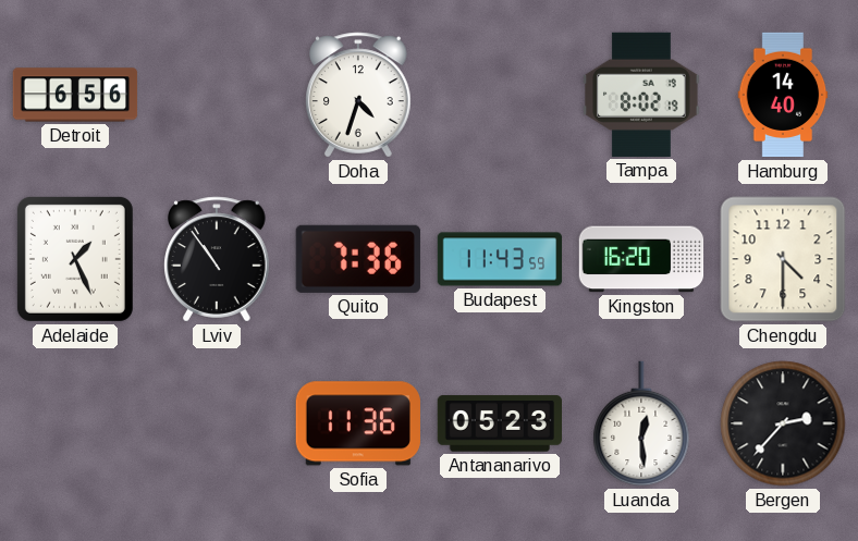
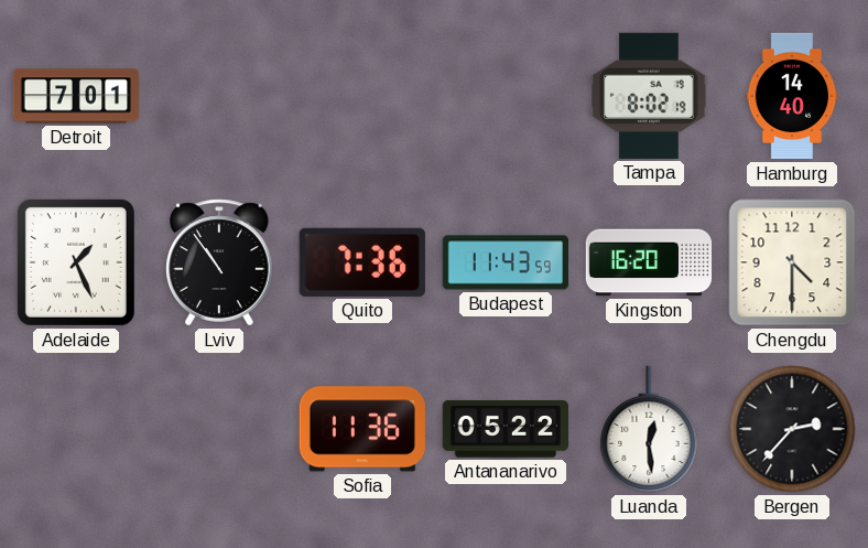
Detroit: 6:56 -> 7:01 (76, 96)
Doha: 4:33 -> none (358, 95)
Antananarivo: 05:23 -> 05:22 (504, 429)
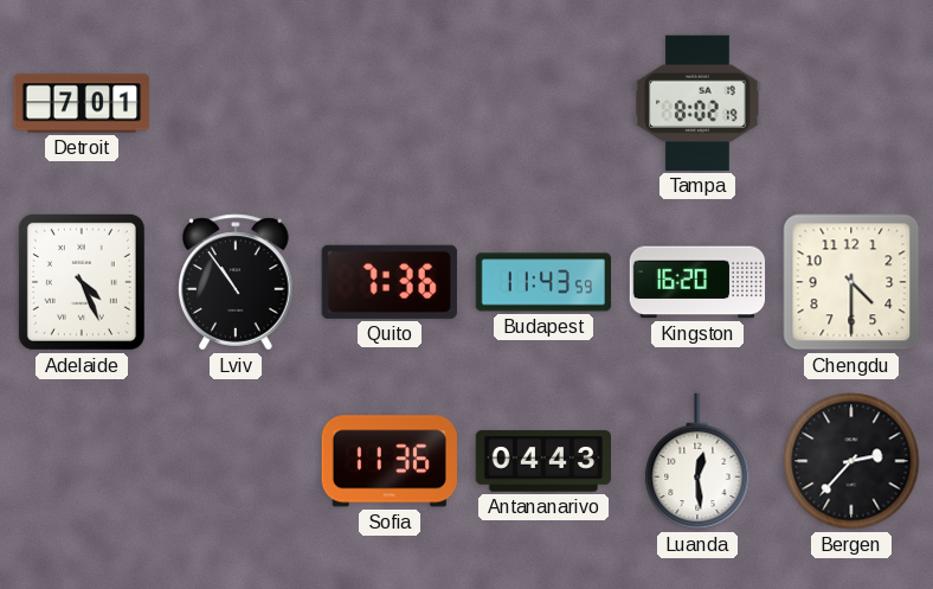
Hamburg: 14:40 -> none (792, 96)
Adelaide: 1:26 -> 4:26 (82, 282)
Antananarivo: 05:22 -> 04:43 (542, 461)
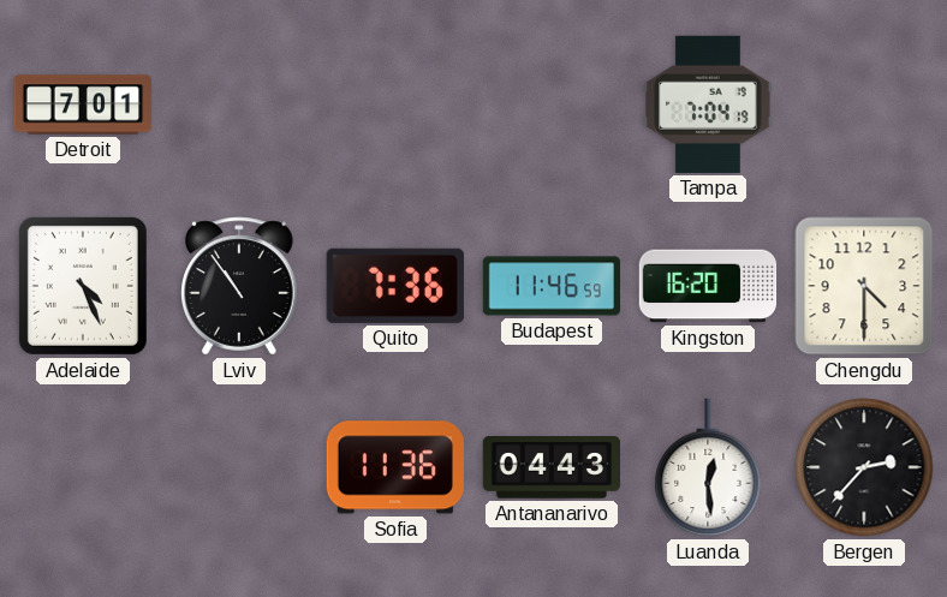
Tampa: 8:02 -> 7:04 (708, 105)
Budapest: 11:43 -> 11:46 (552, 286)
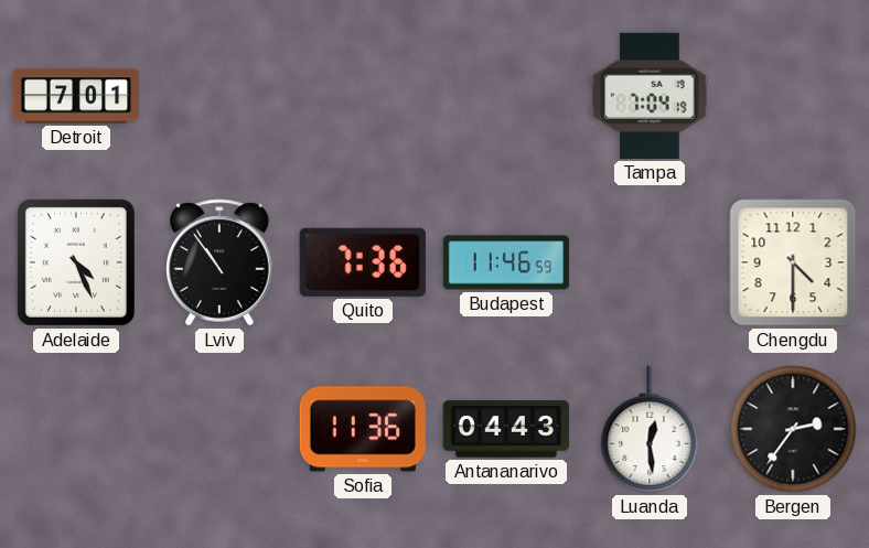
Kingston: 16:20 -> none (708, 286)
Bergen: 2:37 -> 2:36 (793, 429)
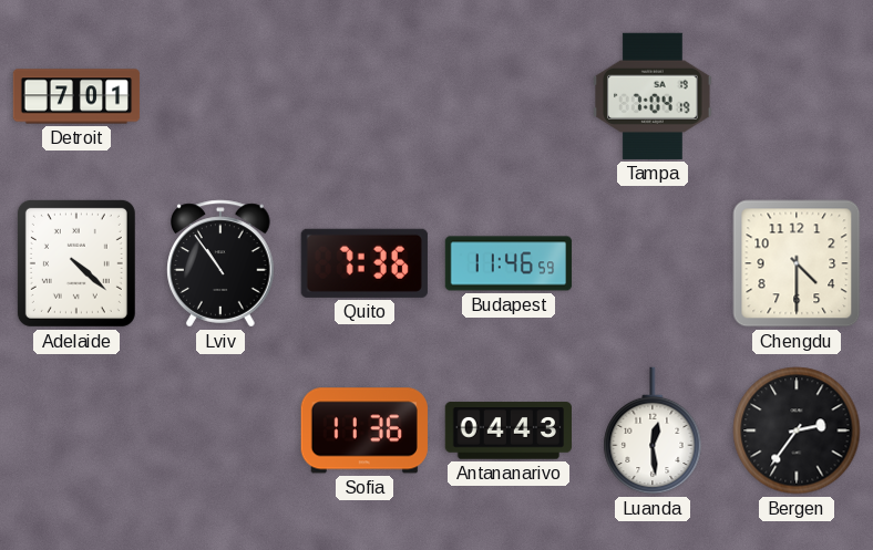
Adelaide: 4:26 -> 4:22 (76, 263)
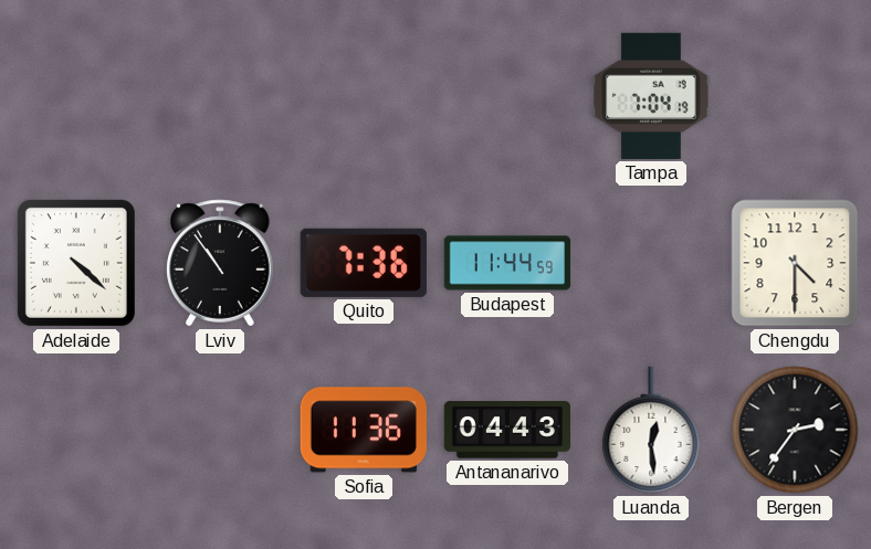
Detroit: 7:01 -> none (76, 96)
Budapest: 11:46 -> 11:44 (507, 263)
